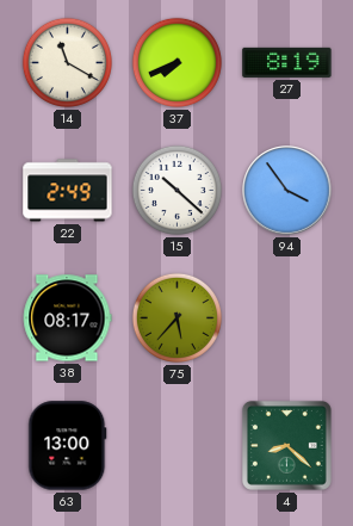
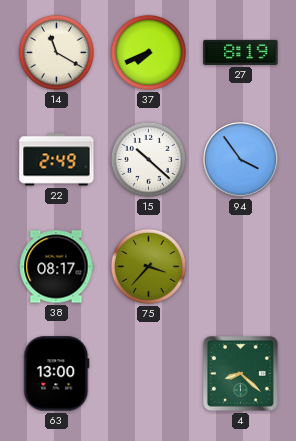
75: 5:37 -> 3:37 (148, 266)
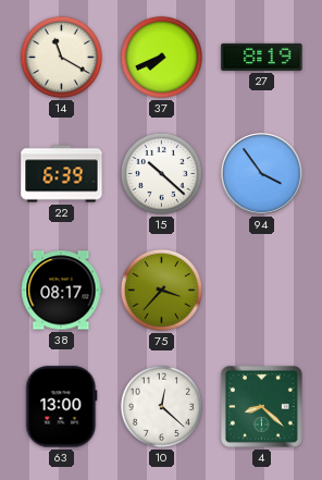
22: 2:49 -> 6:39 (62, 174)
10: none -> 12:22 (161, 406)
